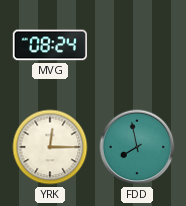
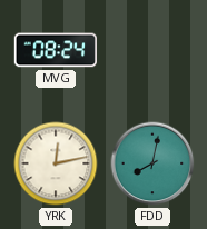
YRK: 12:15 -> 12:13 (56, 163)
FDD: 7:58 -> 8:02 (152, 163)
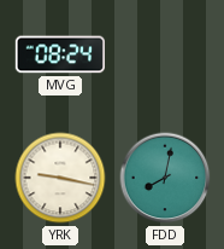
YRK: 12:13 -> 9:17 (60, 178)
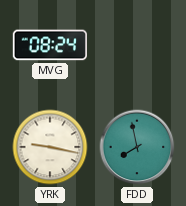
FDD: 8:02 -> 7:58 (137, 147)
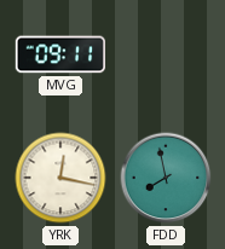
MVG: 08:24 -> 09:11 (59, 54)
YRK: 9:17 -> 12:17 (60, 178)
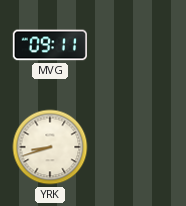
YRK: 12:17 -> 8:42 (50, 147)
FDD: 7:58 -> none (166, 178)
